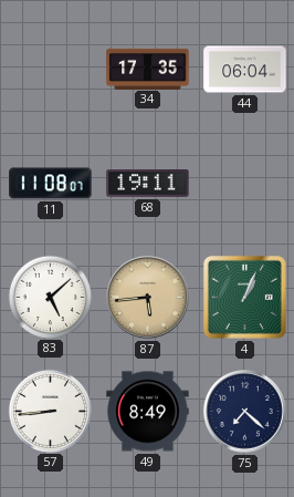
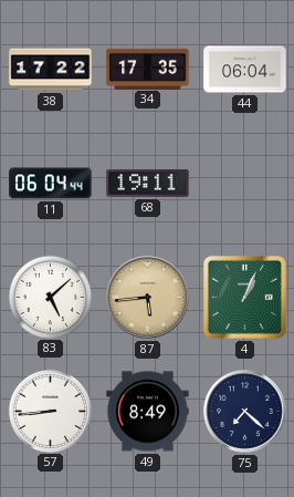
38: none -> 17:22 (51, 70)
11: 11:08 -> 06:04 (51, 184)
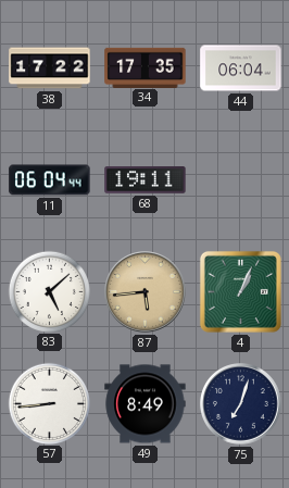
75: 7:22 -> 7:03 (241, 404)
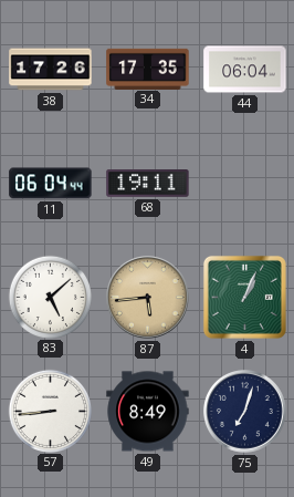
38: 17:22 -> 17:26 (51, 70)
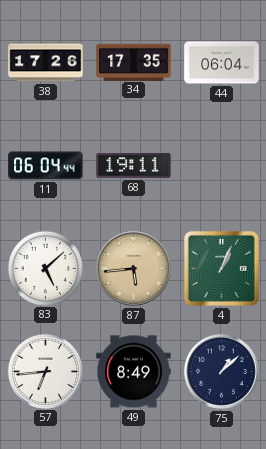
57: 8:44 -> 6:44 (45, 371)
75: 7:03 -> 1:08 (222, 372)
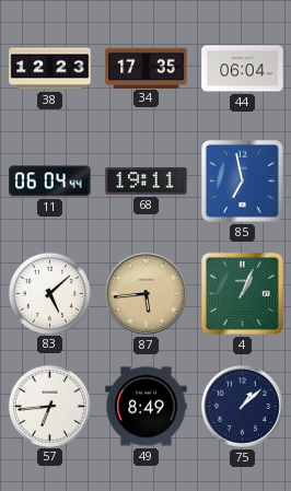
38: 17:26 -> 12:23 (50, 69)
85: none -> 6:58 (242, 180)
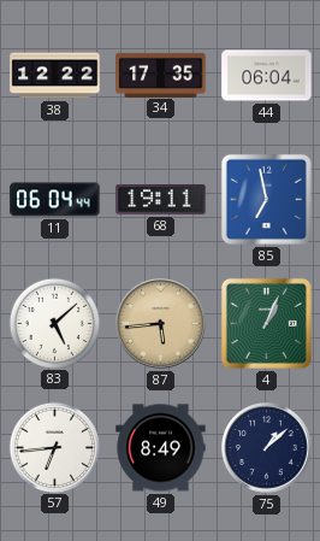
38: 12:23 -> 12:22 (55, 76)
